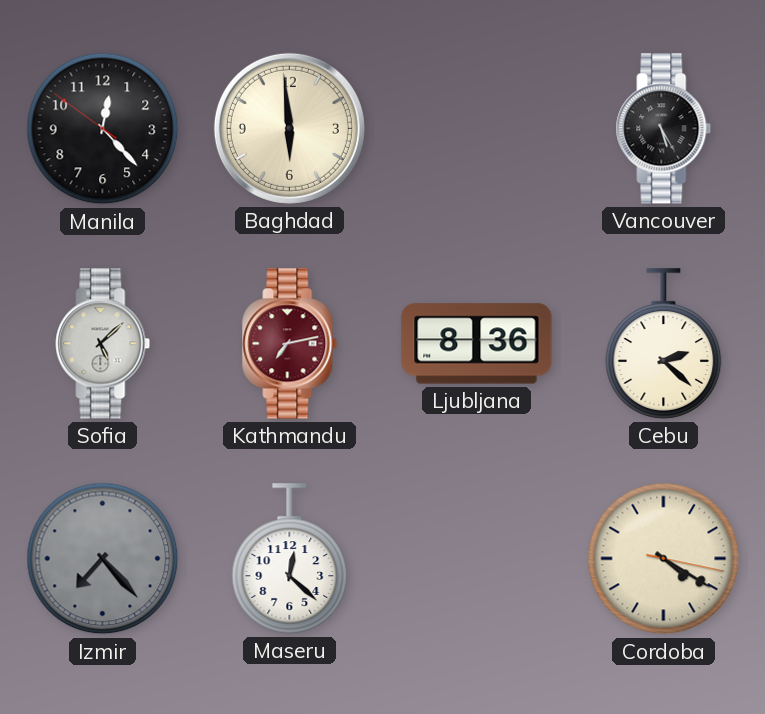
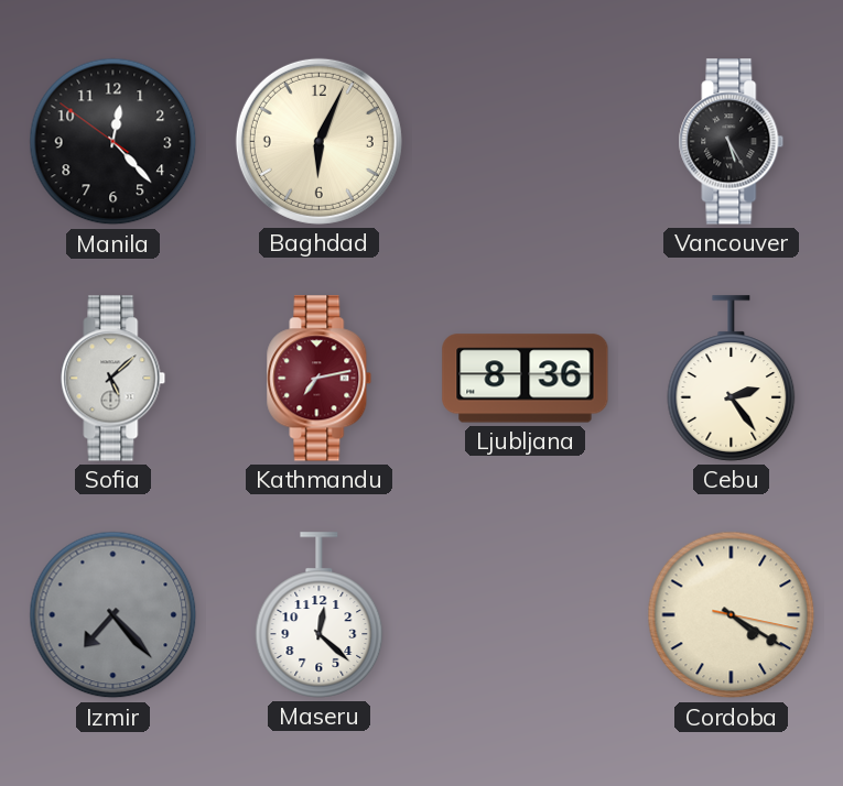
Baghdad: 5:59 -> 6:04 (318, 141)
Cebu: 2:22 -> 2:24 (732, 379)
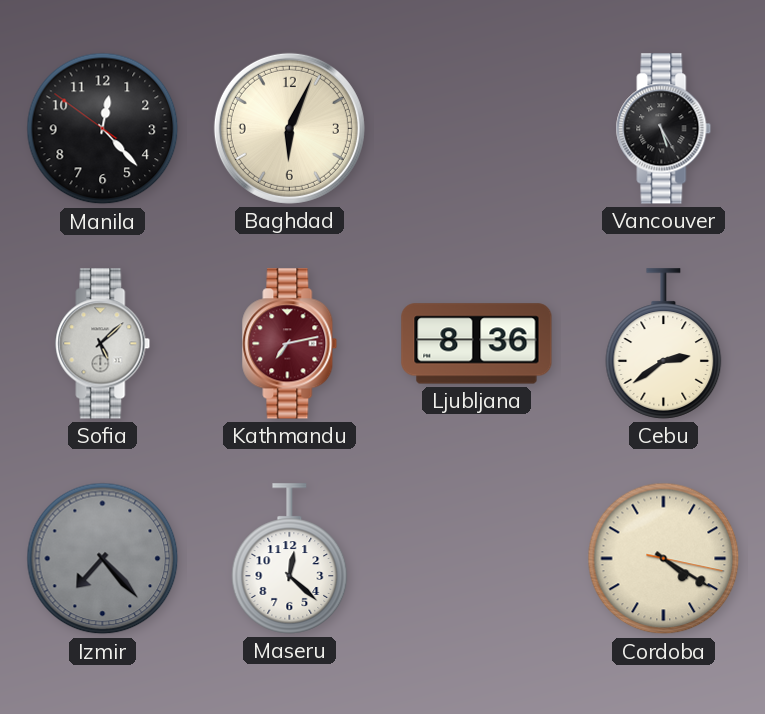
Cebu: 2:24 -> 2:39 (664, 344)
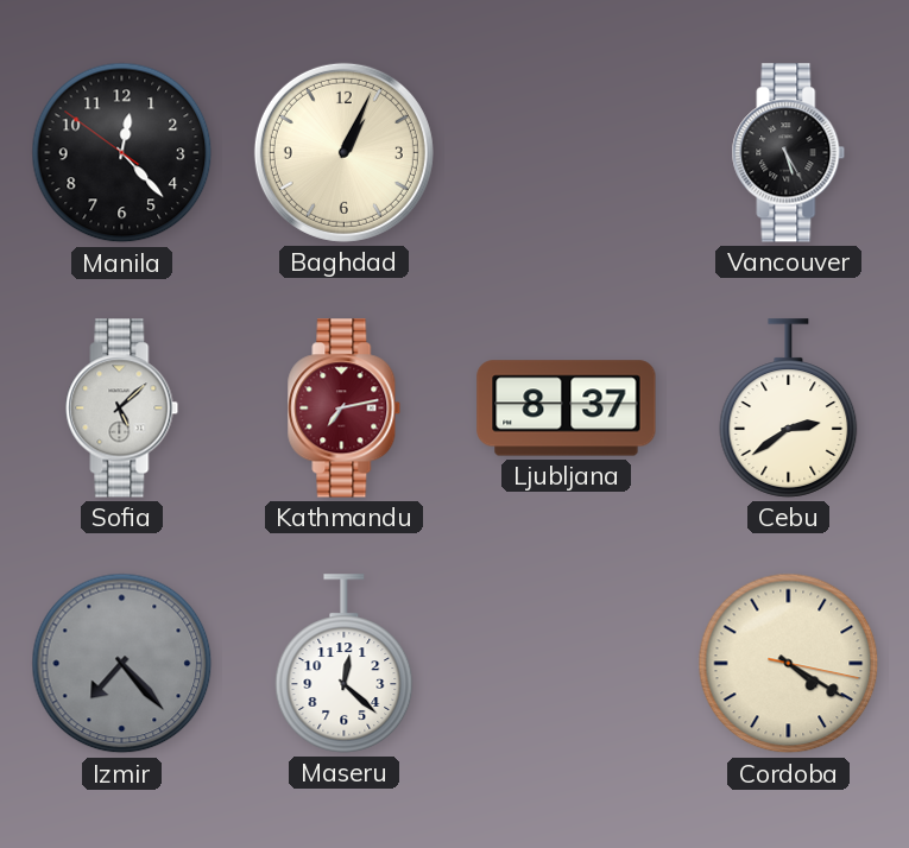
Baghdad: 6:04 -> 1:04 (343, 152)
Ljubljana: 8:36 -> 8:37 (567, 409)
